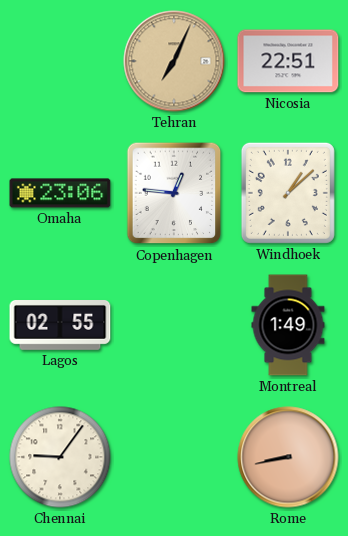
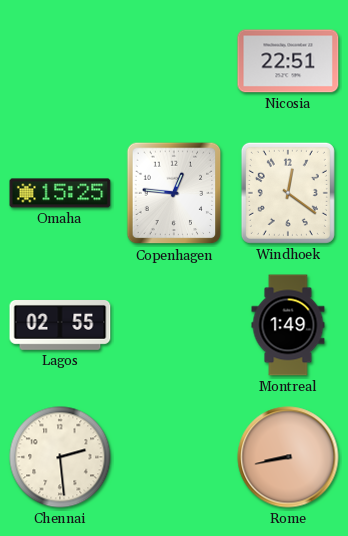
Tehran: 7:04 -> none (174, 61)
Omaha: 23:06 -> 15:25 (60, 193)
Windhoek: 1:08 -> 12:21 (288, 193)
Chennai: 9:06 -> 2:29 (60, 457)
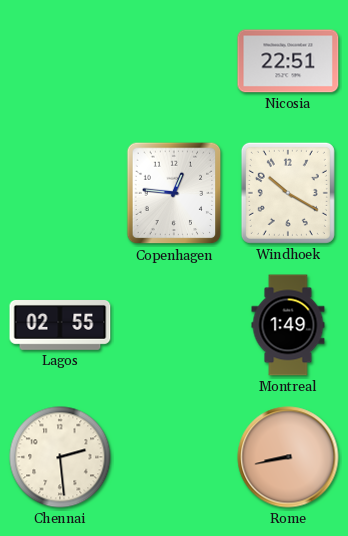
Omaha: 15:25 -> none (60, 193)
Windhoek: 12:21 -> 10:20 (288, 193)
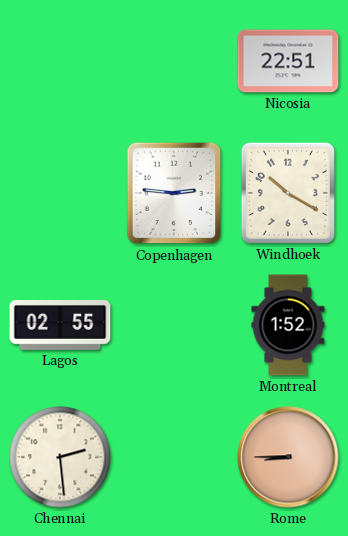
Copenhagen: 12:46 -> 2:46 (174, 193)
Montreal: 1:49 -> 1:52 (288, 325)
Rome: 8:43 -> 8:45 (288, 457)
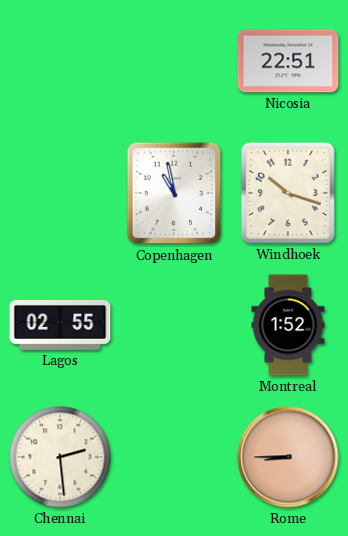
Copenhagen: 2:46 -> 10:58 (174, 193)
Windhoek: 10:20 -> 10:18 (288, 193)
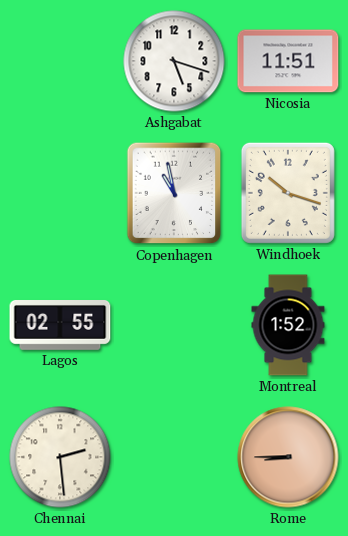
Ashgabat: none -> 5:18 (174, 61)
Nicosia: 22:51 -> 11:51 (288, 61)
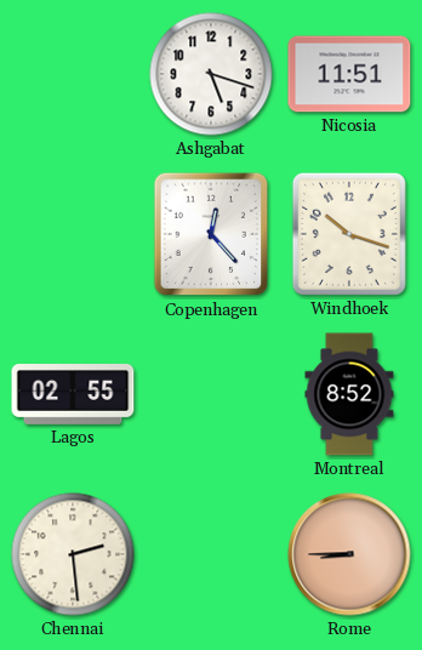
Copenhagen: 10:58 -> 12:23 (211, 234)
Montreal: 1:52 -> 8:52 (349, 394)
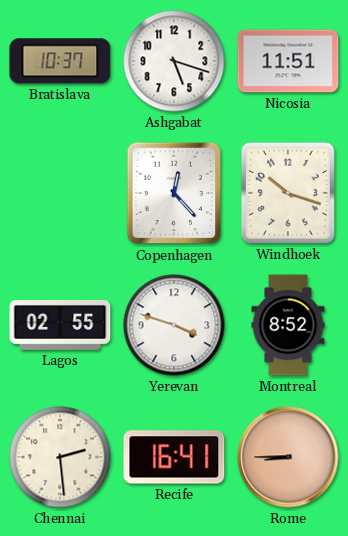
Bratislava: none -> 10:37 (60, 61)
Yerevan: none -> 3:48 (174, 325)
Recife: none -> 16:41 (174, 457)
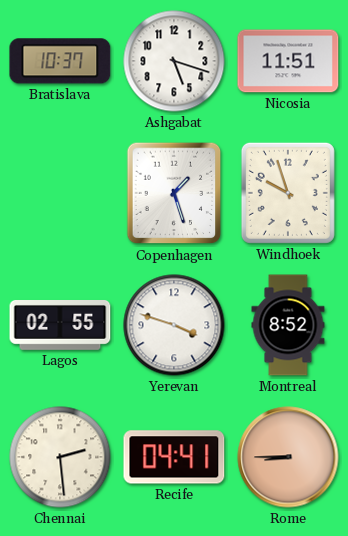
Copenhagen: 12:23 -> 1:27 (174, 193)
Windhoek: 10:18 -> 9:57 (288, 193)
Recife: 16:41 -> 04:41 (174, 457)
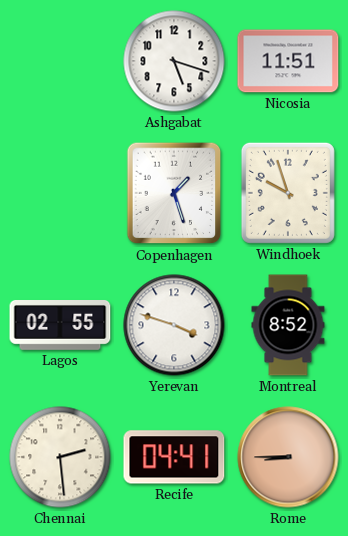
Bratislava: 10:37 -> none (60, 61)
